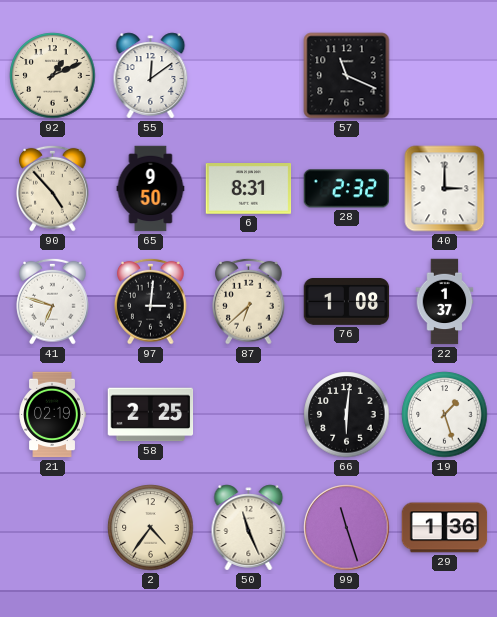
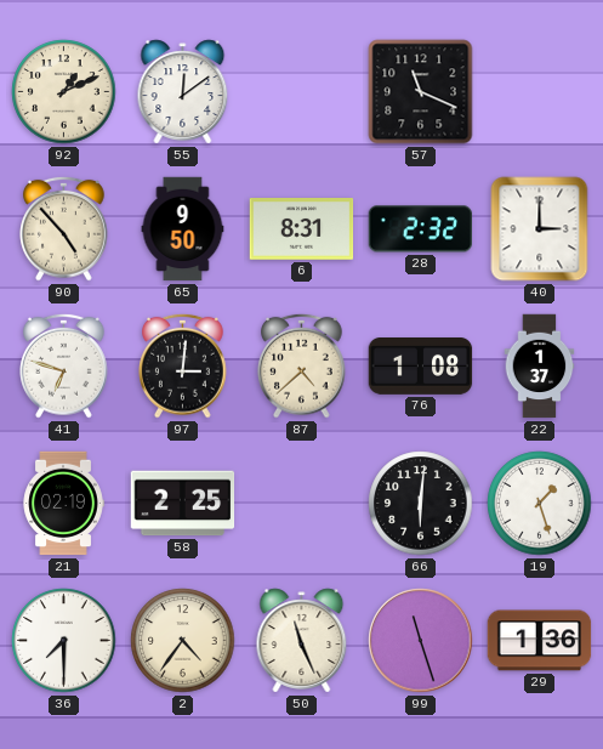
87: 6:38 -> 4:38 (302, 365)
36: none -> 7:30 (64, 641)
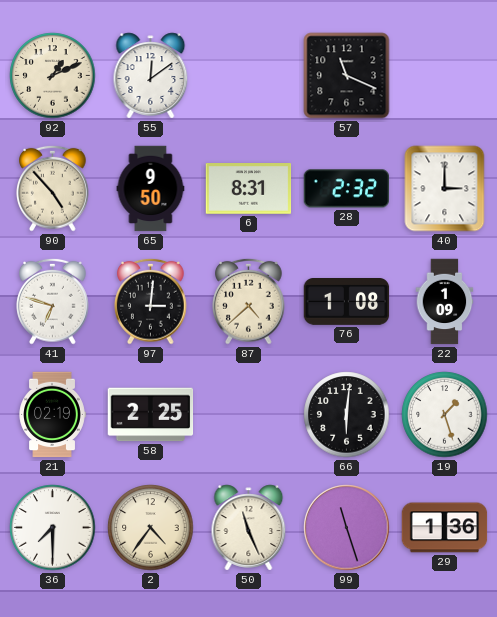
22: 1:37 -> 1:09 (445, 302)
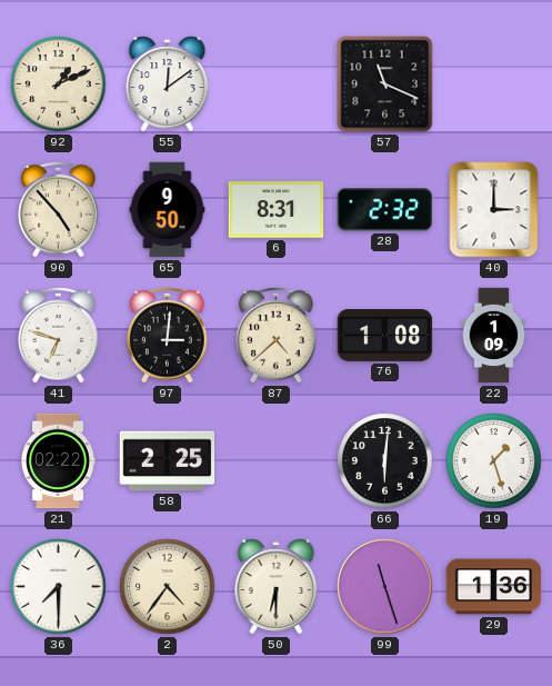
21: 02:19 -> 02:22 (58, 461)
50: 11:26 -> 6:30 (277, 587)
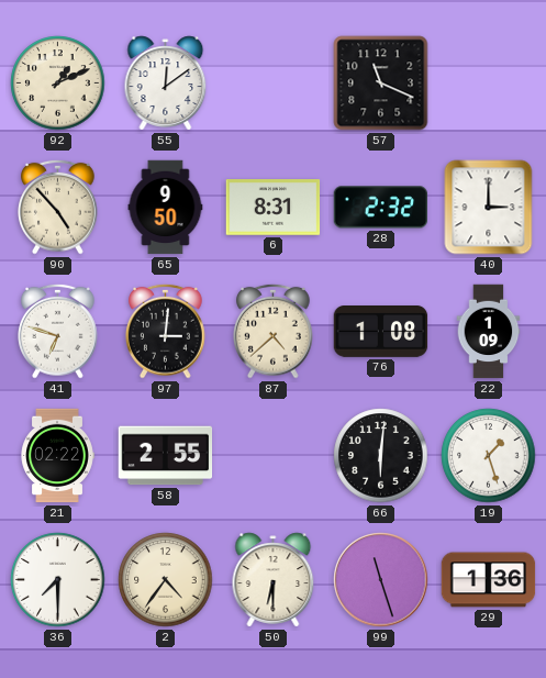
58: 2:25 -> 2:55 (166, 456)
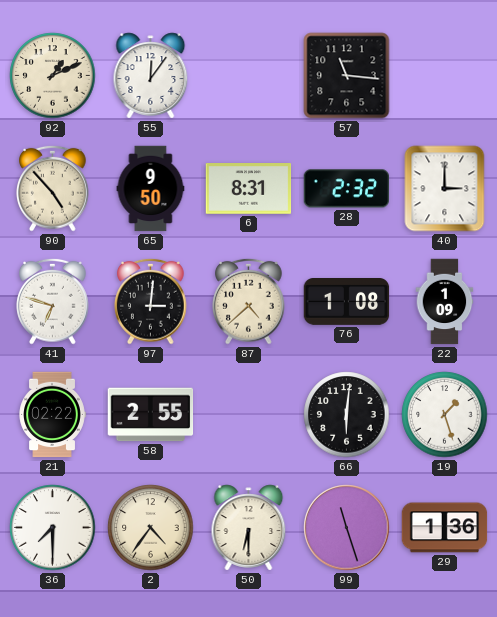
55: 12:09 -> 12:06 (151, 76)
57: 11:19 -> 11:16 (347, 76)
